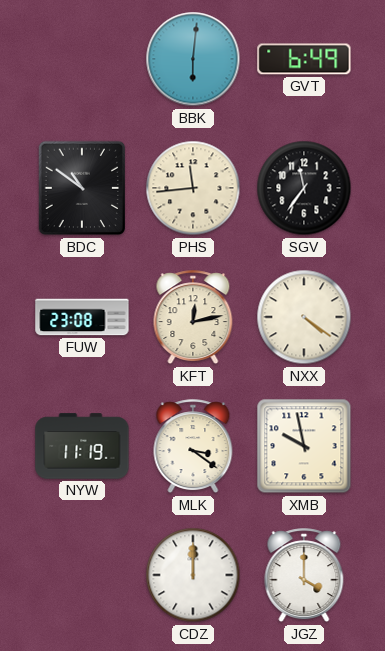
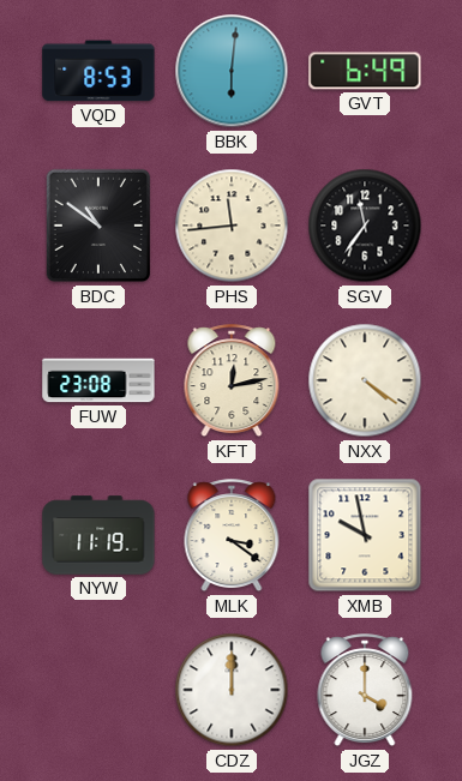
VQD: none -> 8:53 (98, 71)
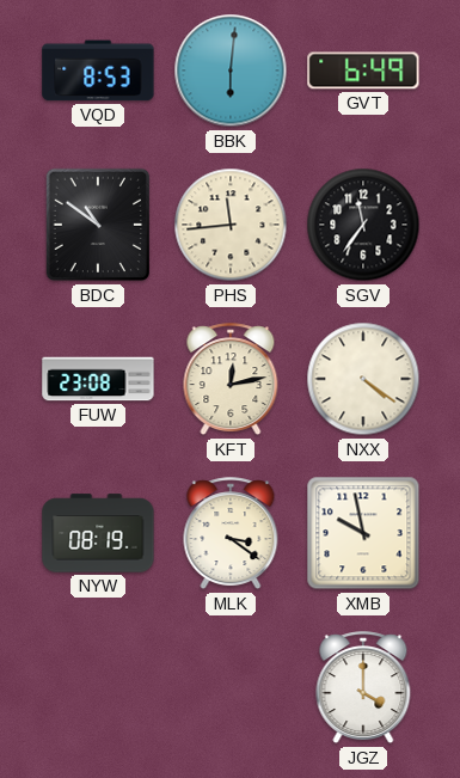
NYW: 11:19 -> 08:19 (98, 533)
CDZ: 12:00 -> none (232, 690)
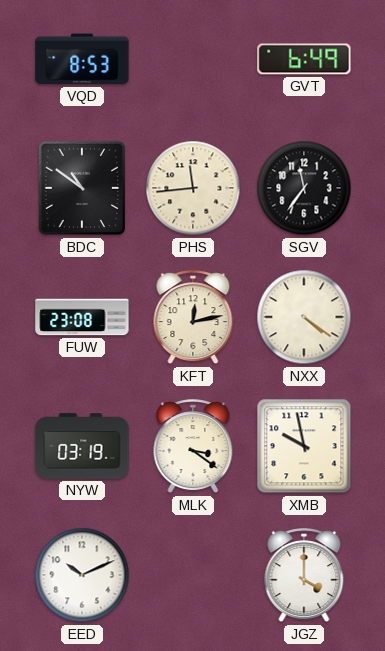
BBK: 6:01 -> none (231, 71)
NYW: 08:19 -> 03:19 (82, 446)
EED: none -> 10:11 (82, 575)
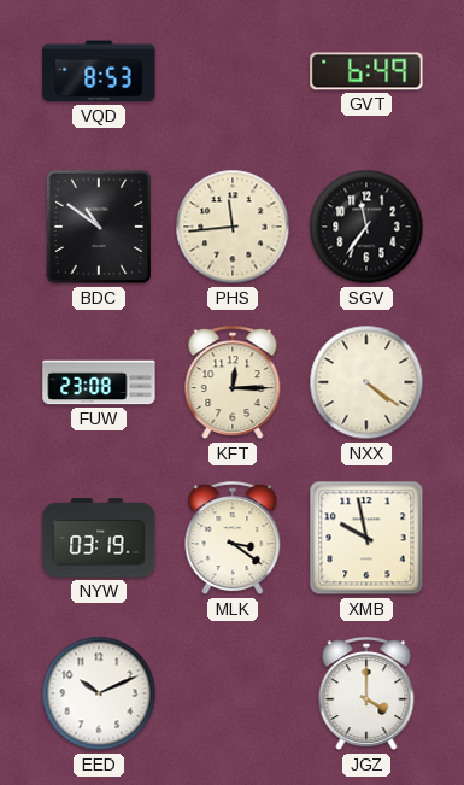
KFT: 12:13 -> 12:15 (233, 383)
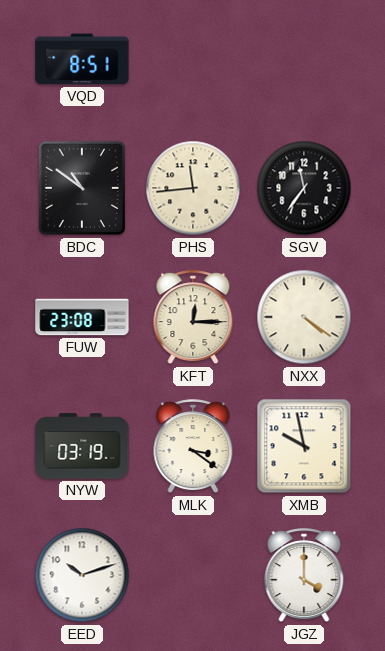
VQD: 8:53 -> 8:51 (82, 59)
GVT: 6:49 -> none (366, 71)
EED: 10:11 -> 10:12 (82, 575)
